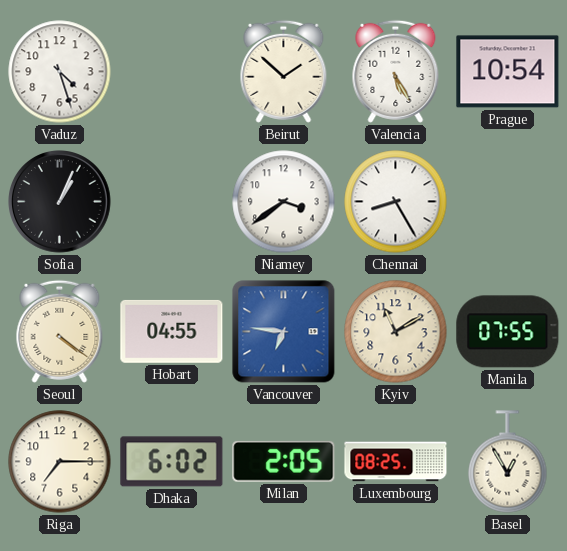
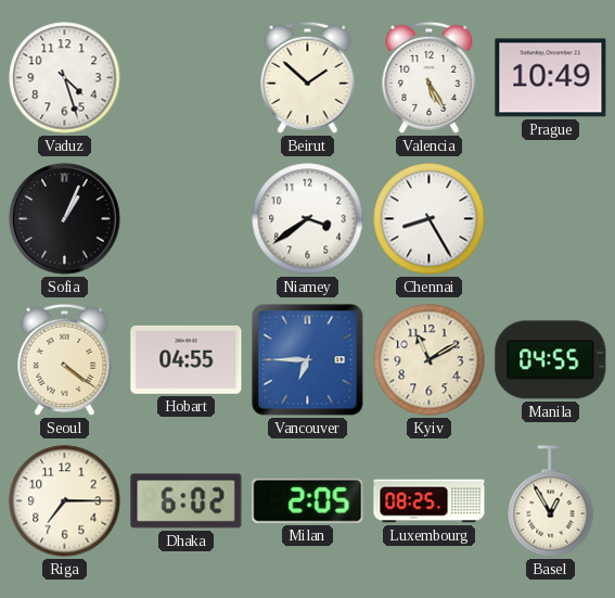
Prague: 10:54 -> 10:49 (551, 78)
Vancouver: 6:46 -> 6:45 (308, 360)
Manila: 07:55 -> 04:55 (551, 360)
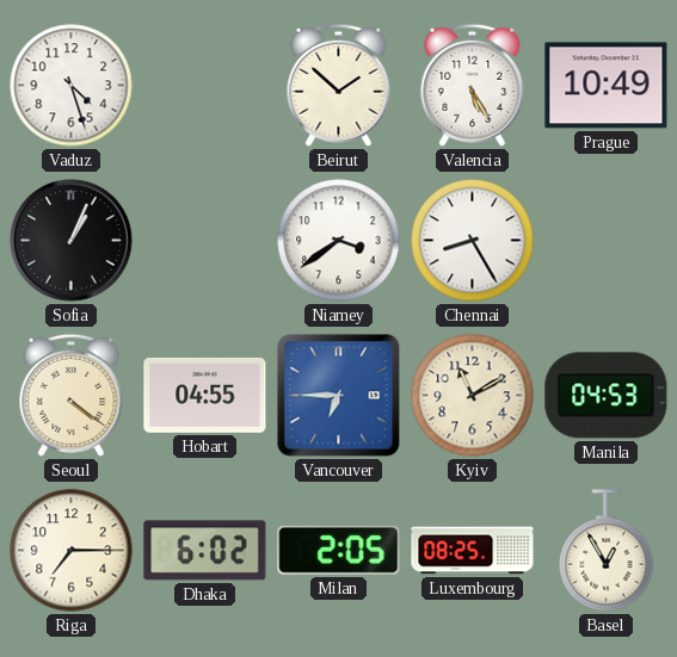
Manila: 04:55 -> 04:53 (607, 396)
